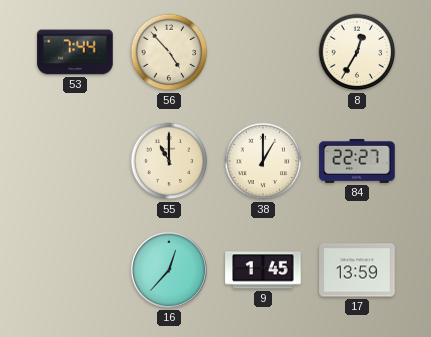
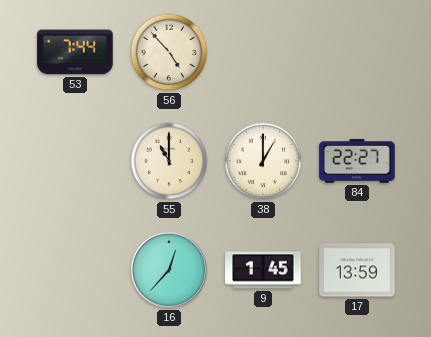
8: 12:35 -> none (357, 52)
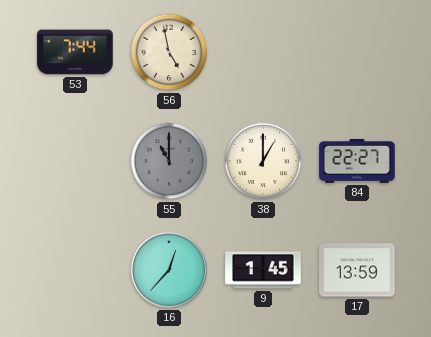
56: 4:53 -> 4:58 (169, 52)
55 dial: cream -> grey (169, 161)
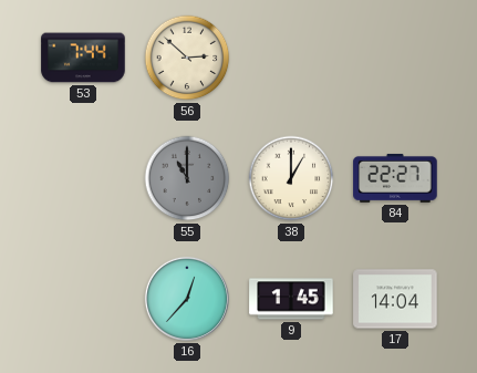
56: 4:58 -> 2:52 (187, 58)
17: 13:59 -> 14:04 (395, 299)
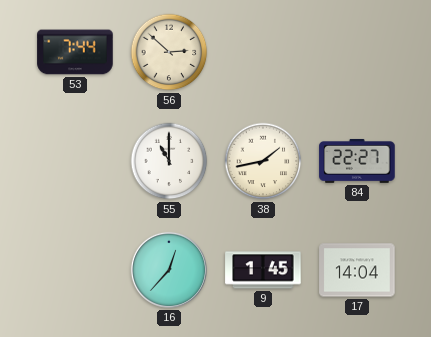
55 dial: grey -> white (169, 161)
38: 1:00 -> 1:43 (263, 161)
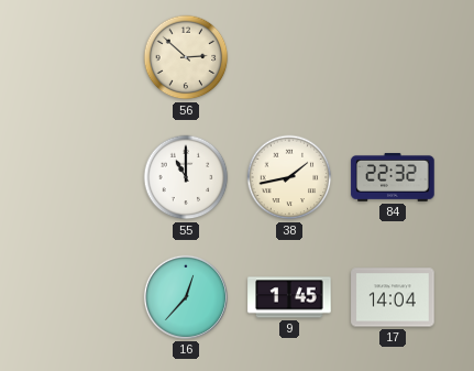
53: 7:44 -> none (75, 52)
84: 22:27 -> 22:32 (393, 177)
